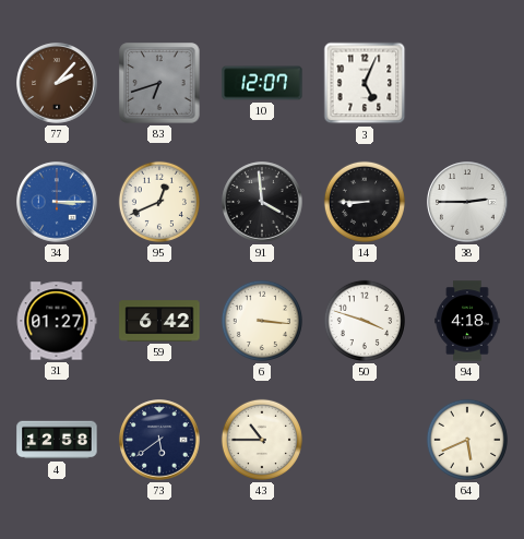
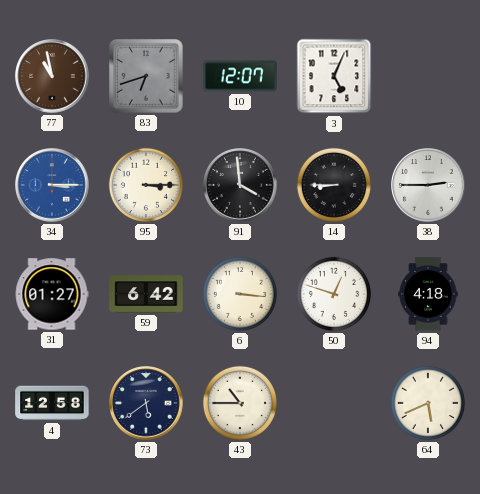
77: 2:07 -> 10:58 (52, 76)
95: 12:41 -> 3:15 (146, 185)
50: 3:48 -> 12:48 (334, 294)
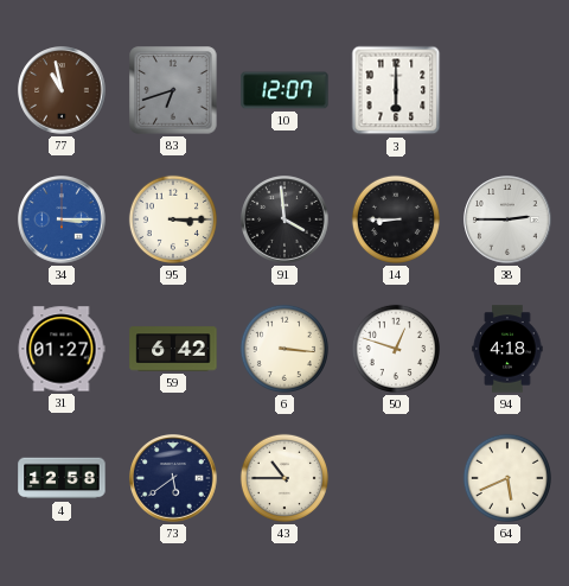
3: 5:04 -> 6:00 (396, 90)
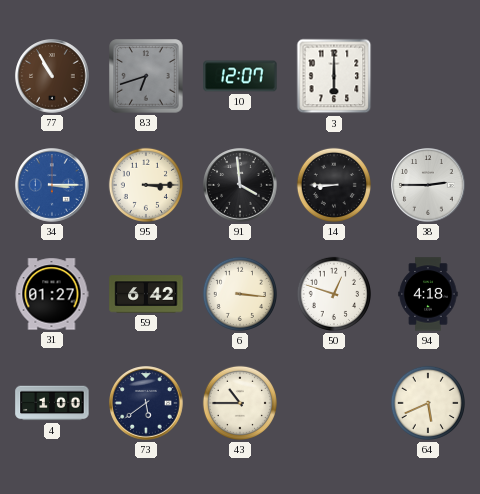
77: 10:58 -> 10:55 (52, 76)
4: 12:58 -> 1:00 (52, 403)
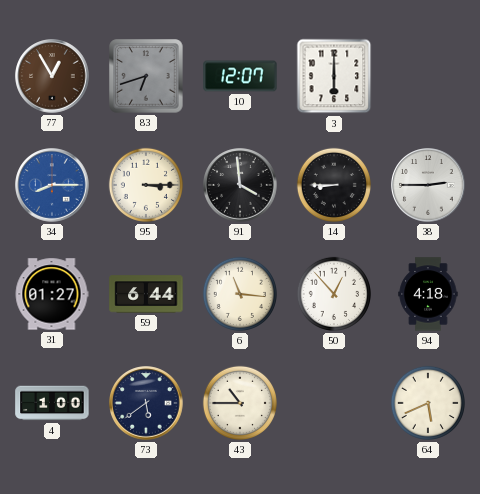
77: 10:55 -> 12:55 (52, 76)
34: 3:15 -> 8:15 (52, 185)
59: 6:42 -> 6:44 (146, 294)
6: 3:16 -> 11:16 (240, 294)
50: 12:48 -> 12:53 (334, 294)
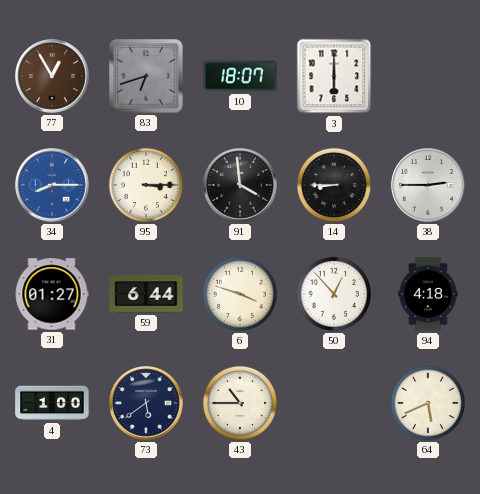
10: 12:07 -> 18:07 (240, 76)
6: 11:16 -> 3:48 (240, 294)
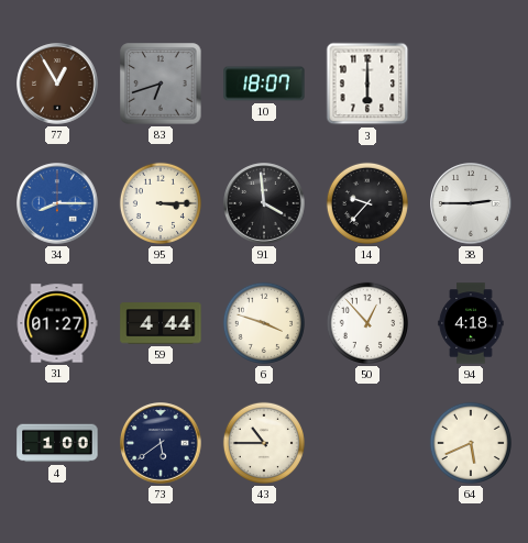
14: 8:45 -> 9:37 (367, 203)
59: 6:44 -> 4:44 (161, 323)
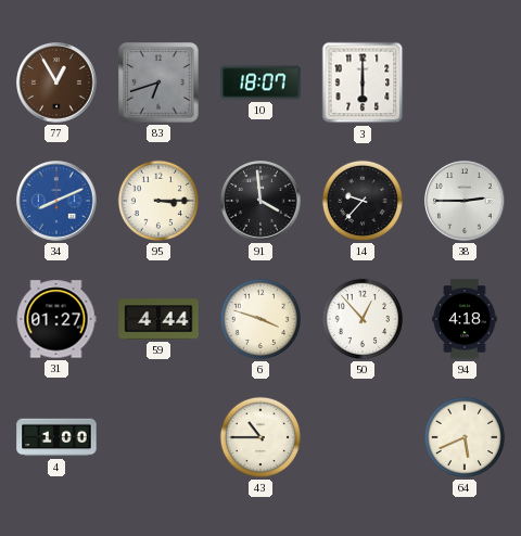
34: 8:15 -> 8:11 (56, 201)
73: 5:39 -> none (161, 443)
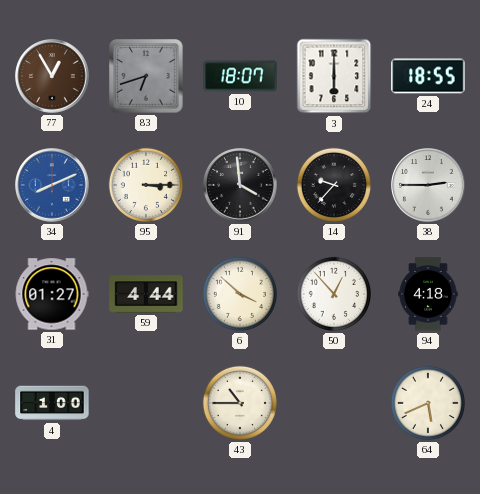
24: none -> 18:55 (428, 76)
6: 3:48 -> 3:52 (240, 294)
